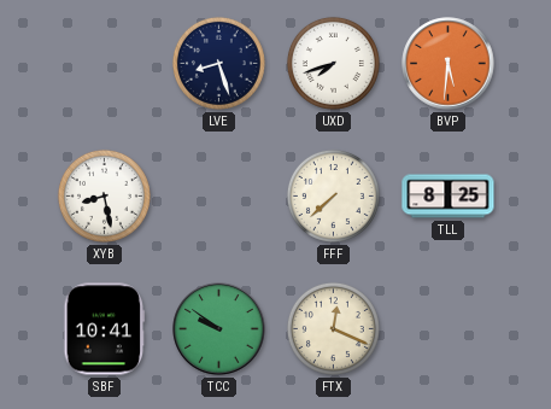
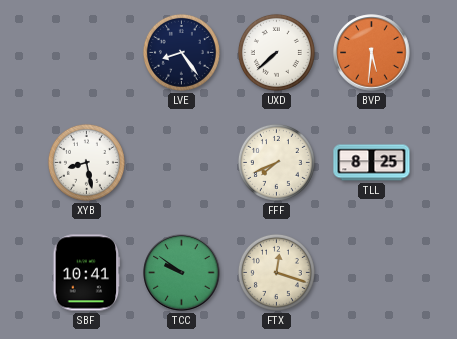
LVE: 8:27 -> 8:24 (181, 52)
UXD: 7:42 -> 7:38 (276, 52)
FFF: 7:38 -> 7:41 (276, 162)
FTX: 12:19 -> 12:18 (276, 272)
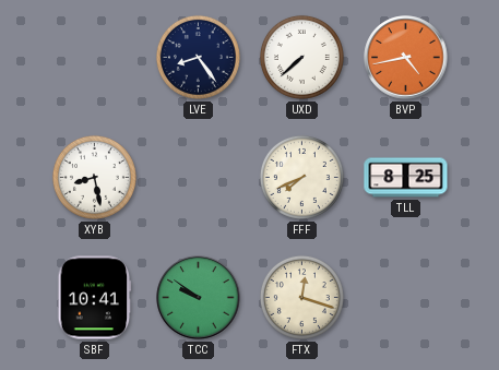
BVP: 5:31 -> 4:43 (406, 58)
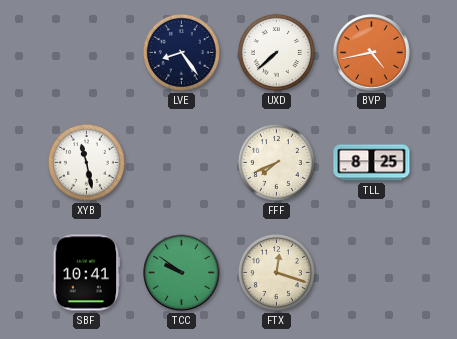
XYB: 8:28 -> 11:28 (86, 162)
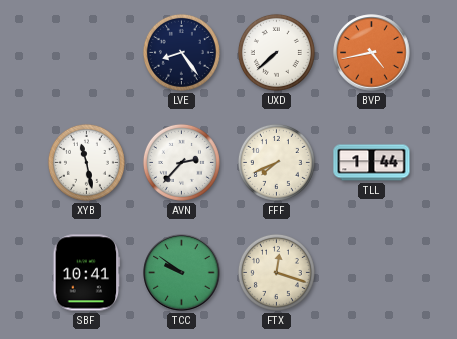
AVN: none -> 2:37 (181, 162)
TLL: 8:25 -> 1:44 (372, 163)
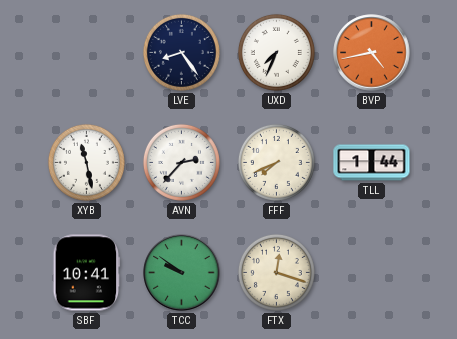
UXD: 7:38 -> 7:34 (276, 52)
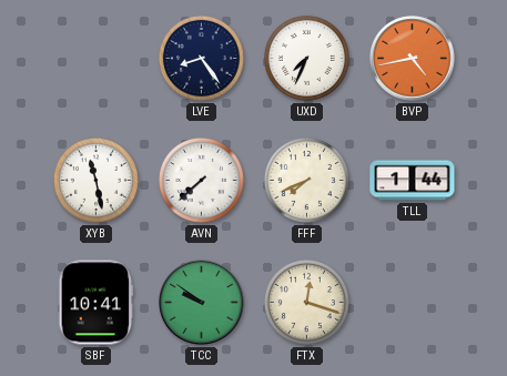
AVN: 2:37 -> 7:38 (201, 180)
